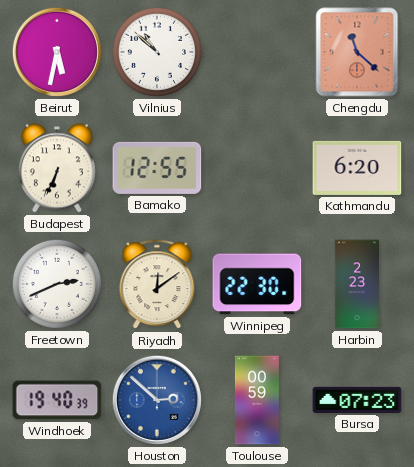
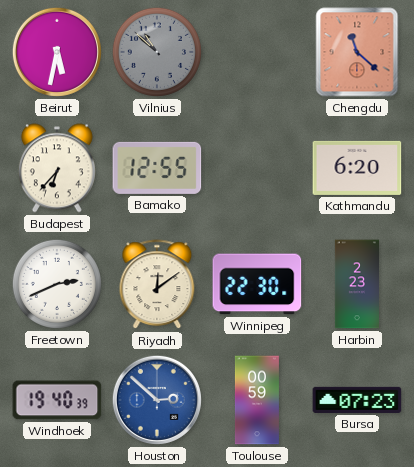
Vilnius dial: white -> grey (157, 52)
Budapest: 6:34 -> 6:37 (57, 168)
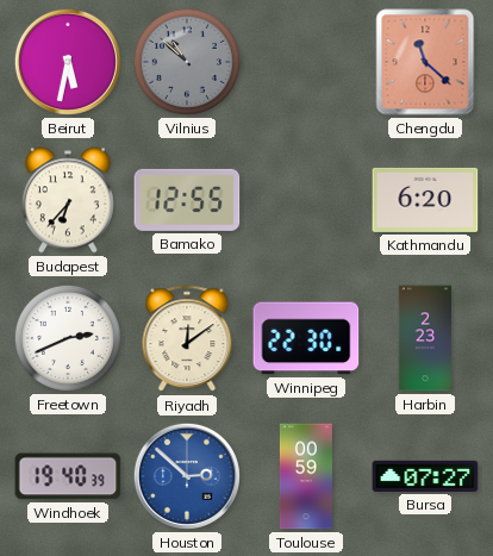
Bursa: 07:23 -> 07:27 (425, 476)
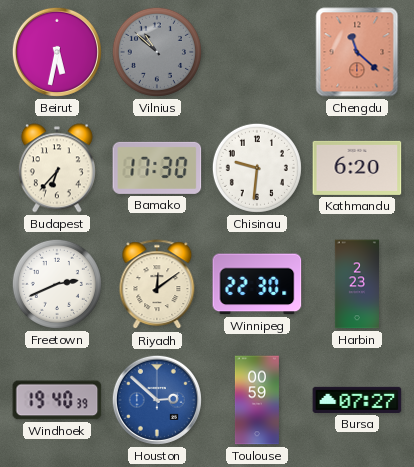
Bamako: 12:55 -> 17:30 (157, 168)
Chisinau: none -> 9:31 (257, 168)
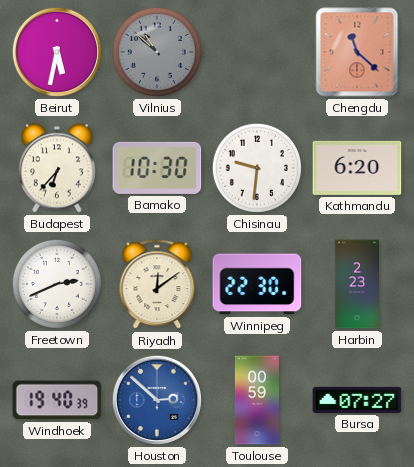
Bamako: 17:30 -> 10:30 (157, 168)
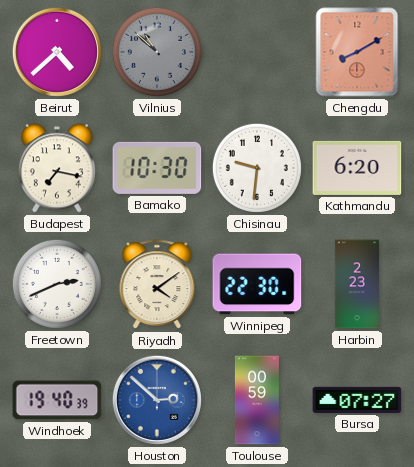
Beirut: 5:32 -> 4:38 (57, 52)
Chengdu: 11:22 -> 8:10 (357, 52)
Budapest: 6:37 -> 7:17 (57, 168)
Riyadh: 12:09 -> 4:09 (157, 285)
